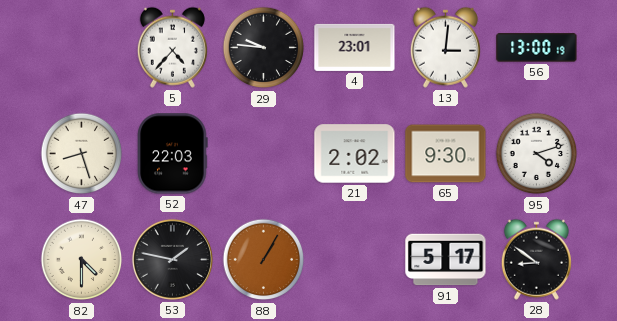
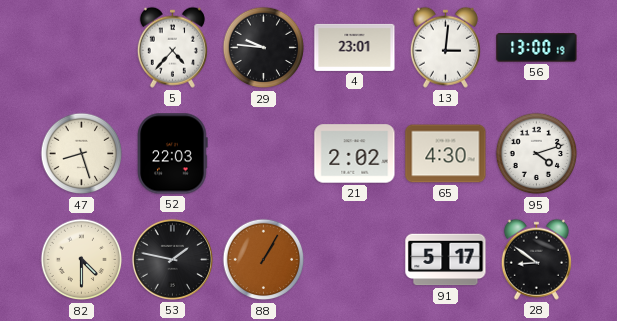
65: 9:30 -> 4:30 (446, 154)
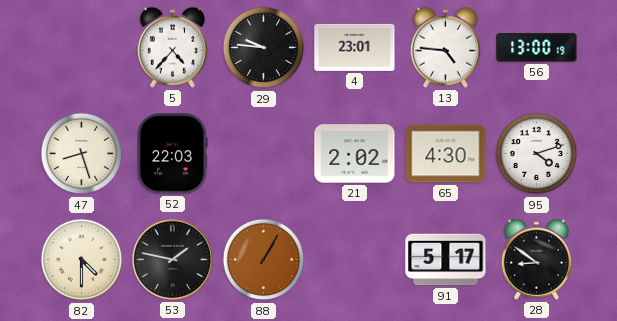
13: 3:01 -> 4:46 (445, 47)
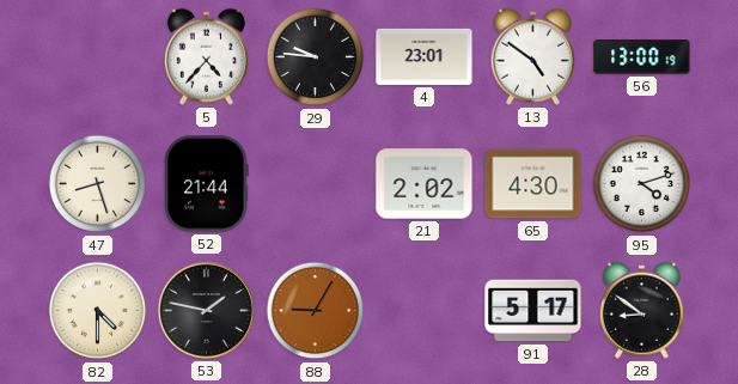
13: 4:46 -> 4:51 (532, 56)
52: 22:03 -> 21:44 (207, 184)
88: 1:05 -> 9:05 (316, 311)
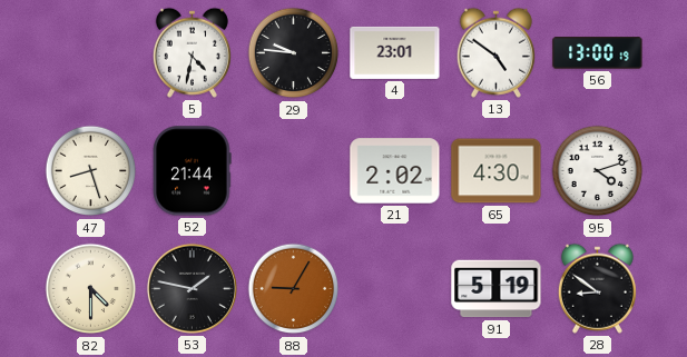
5: 4:37 -> 4:32 (192, 52)
91: 5:17 -> 5:19 (497, 289)
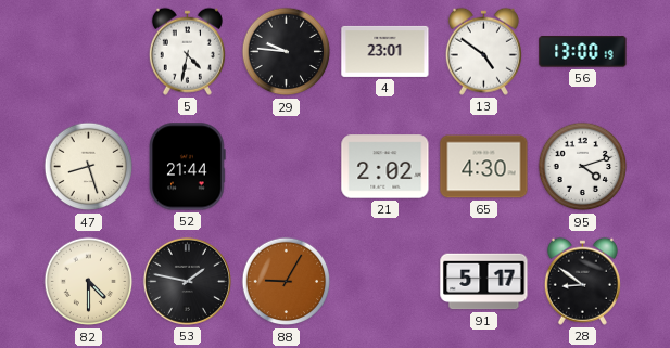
91: 5:19 -> 5:17 (484, 282)
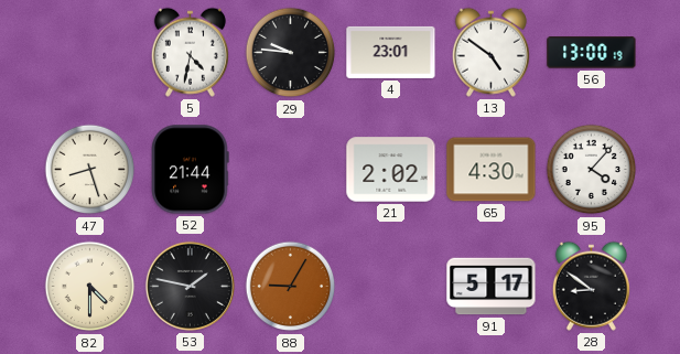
95: 4:12 -> 4:07 (592, 170)
